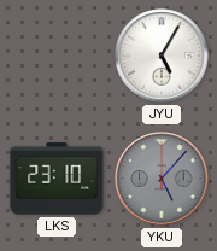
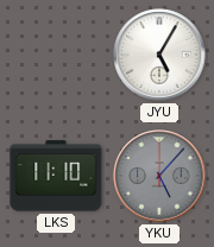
LKS: 23:10 -> 11:10 (56, 176)
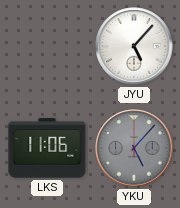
JYU: 5:05 -> 5:07 (134, 46)
LKS: 11:10 -> 11:06 (47, 148)
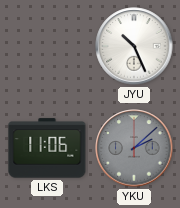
JYU: 5:07 -> 10:26 (134, 46)
YKU: 5:07 -> 2:08 (134, 148)
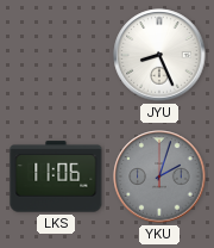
JYU: 10:26 -> 8:26 (159, 55)
YKU: 2:08 -> 2:03 (159, 176)
